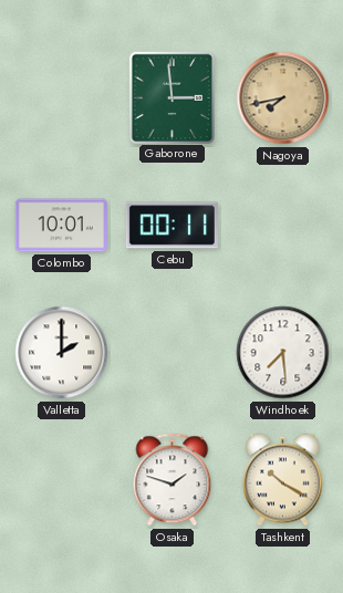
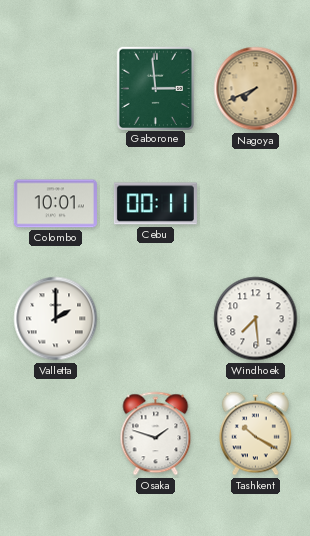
Nagoya: 7:43 -> 7:41 (256, 89)
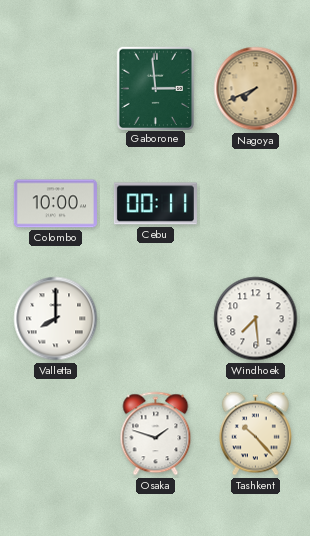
Colombo: 10:01 -> 10:00 (55, 204)
Valletta: 2:00 -> 8:00 (56, 319)
Tashkent: 10:20 -> 10:23 (255, 434)
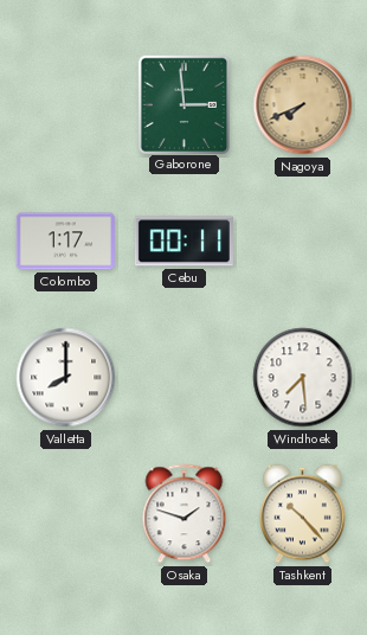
Colombo: 10:00 -> 1:17 (65, 242)
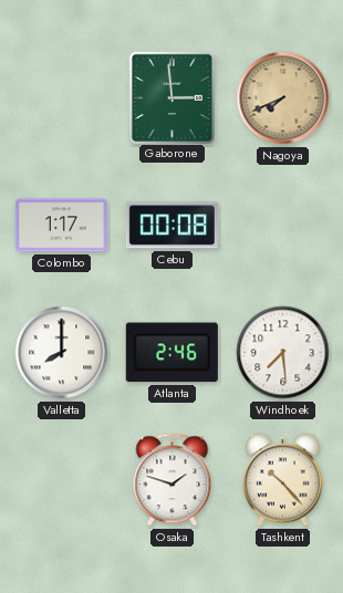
Cebu: 00:11 -> 00:08 (171, 226)
Atlanta: none -> 2:46 (171, 353)
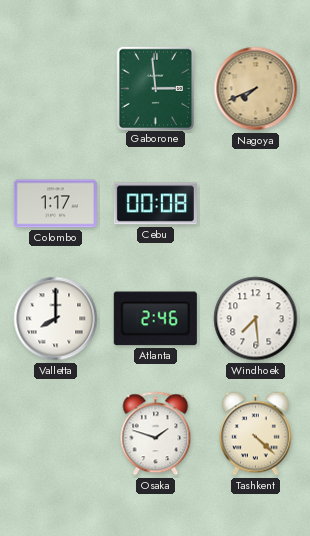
Tashkent: 10:23 -> 4:22 (255, 434)
